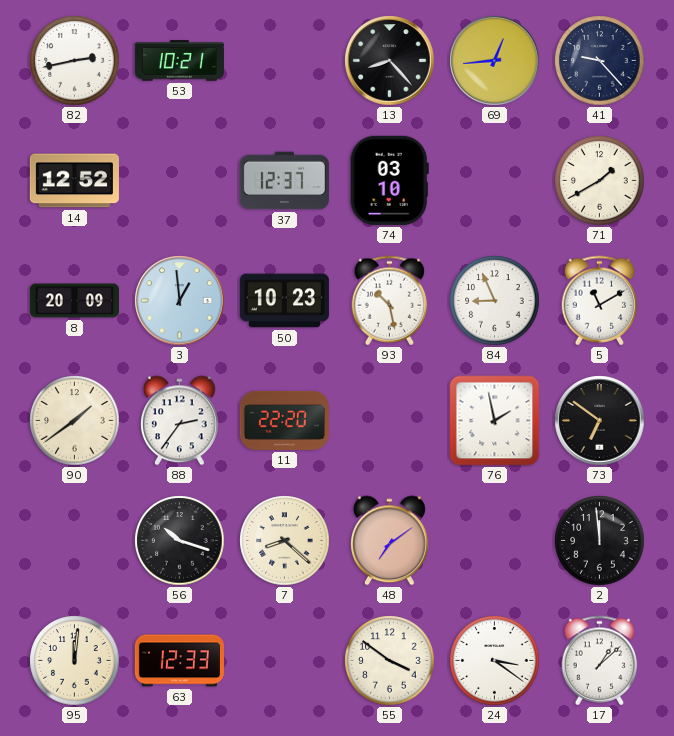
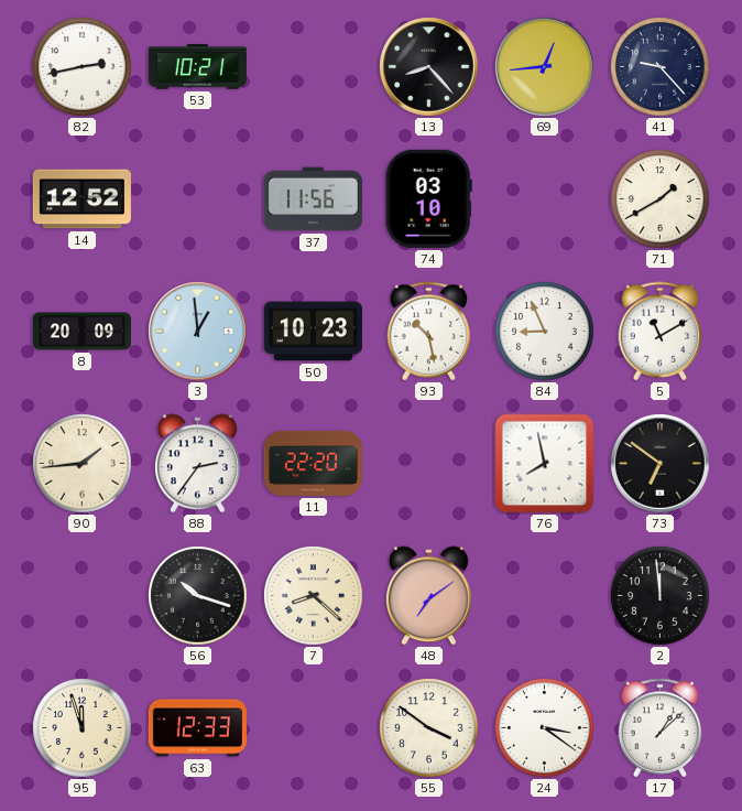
37: 12:37 -> 11:56 (313, 199)
90: 1:39 -> 1:44 (83, 464)
76: 1:58 -> 7:58 (545, 464)
95: 12:01 -> 11:57 (83, 728)
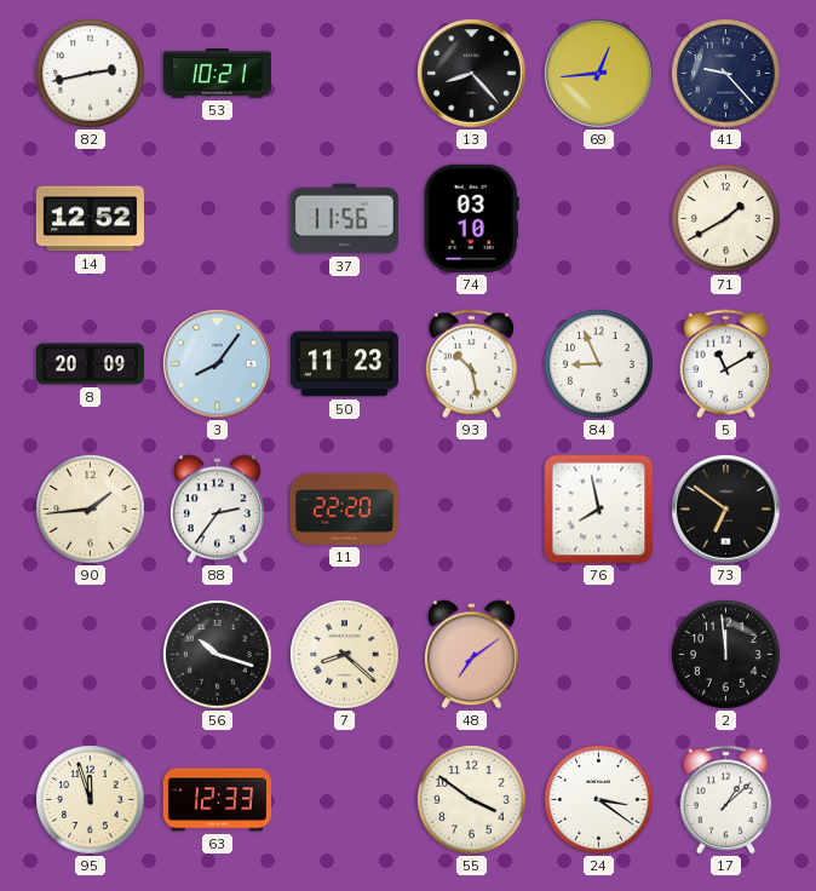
3: 12:59 -> 8:06 (218, 364)
50: 10:23 -> 11:23 (344, 364)
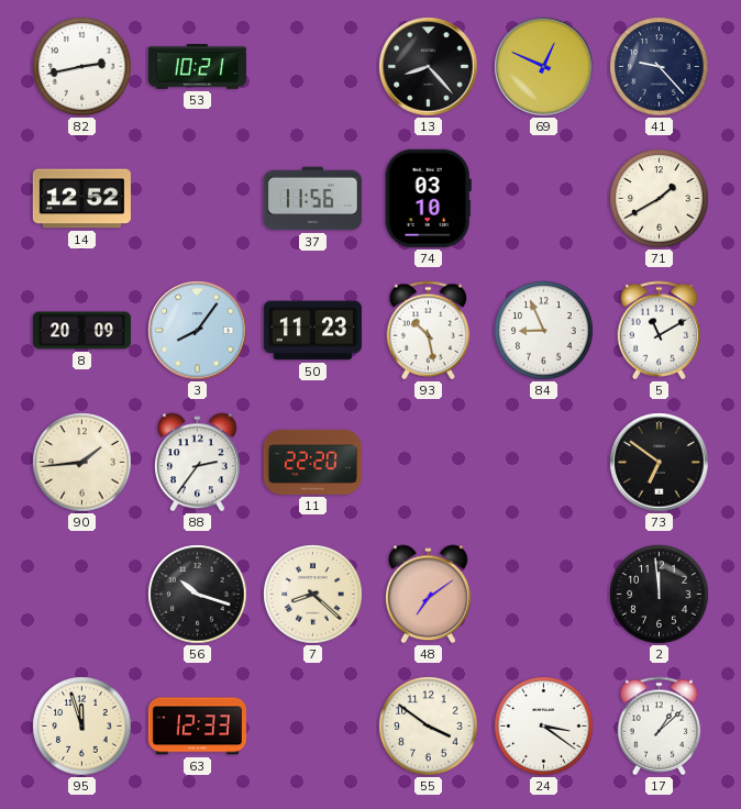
69: 12:44 -> 12:49 (544, 67)
76: 7:58 -> none (599, 510)
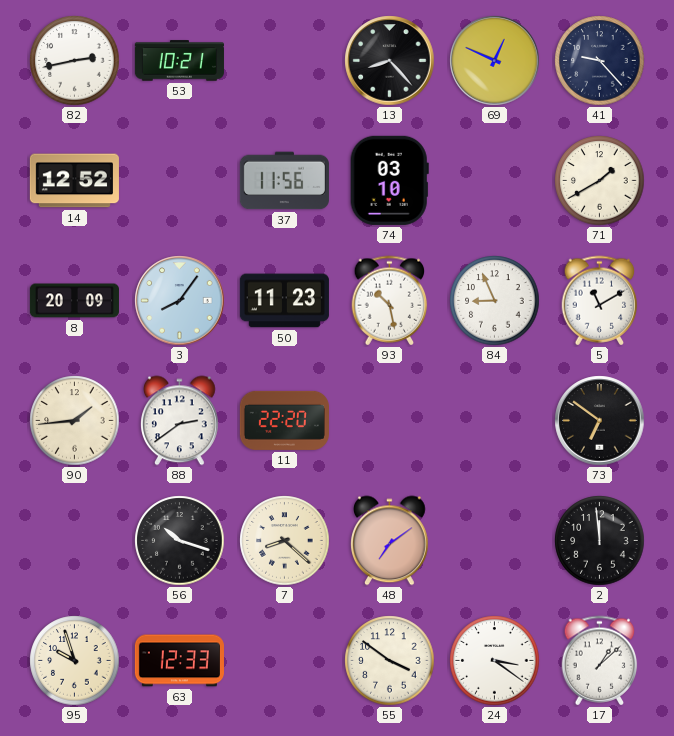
88: 2:36 -> 2:39 (180, 421)
95: 11:57 -> 9:57 (75, 661)
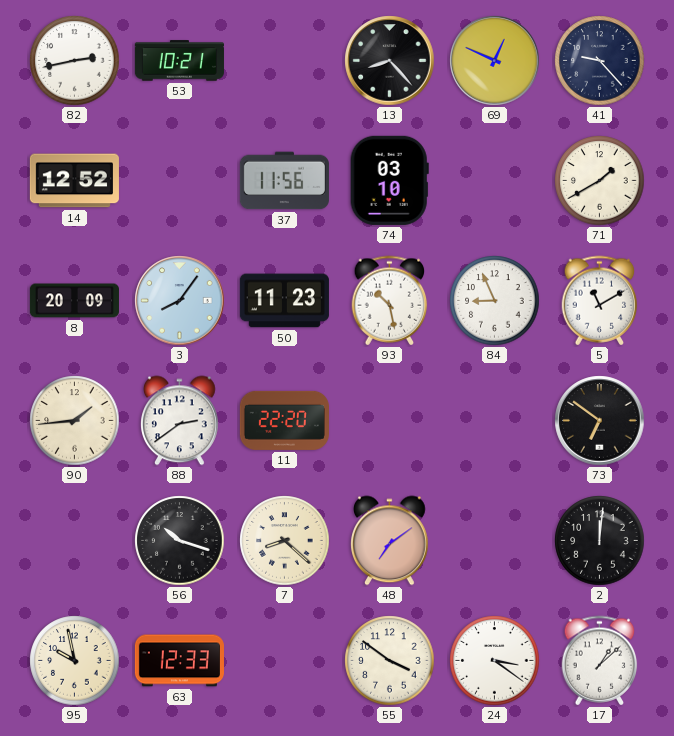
2: 11:59 -> 12:01 (600, 541)
95: 9:57 -> 9:58 (75, 661)
